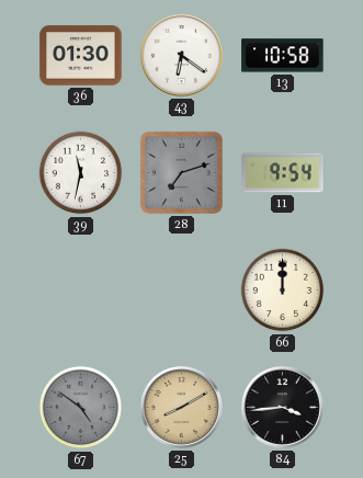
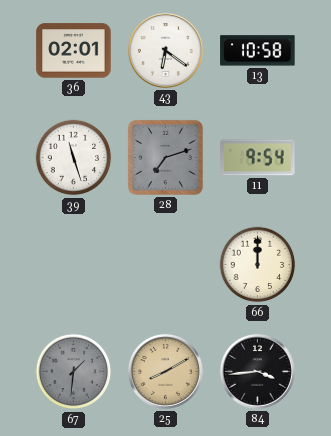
36: 01:30 -> 02:01 (74, 51)
39: 11:32 -> 11:27 (74, 158)
67: 4:51 -> 1:31 (74, 372)
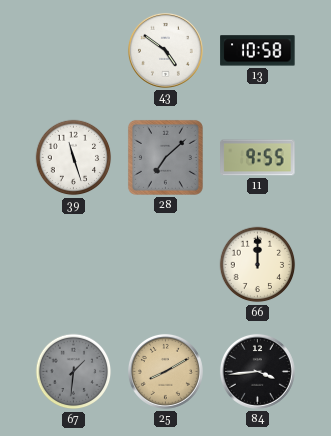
36: 02:01 -> none (74, 51)
43: 6:21 -> 4:51 (165, 50)
28: 7:12 -> 7:08 (165, 157)
11: 9:54 -> 9:55 (258, 158)
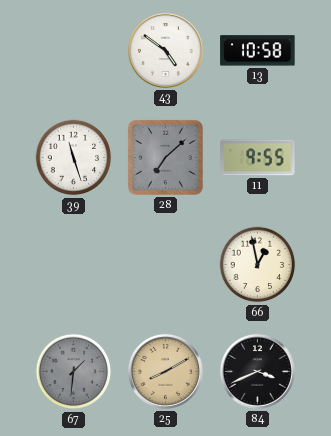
66: 12:00 -> 12:58 (258, 265)
84: 3:44 -> 3:41 (257, 371)
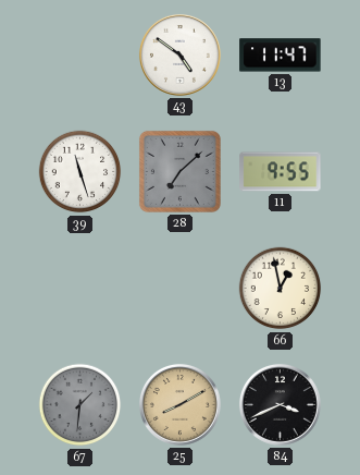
13: 10:58 -> 11:47 (281, 56)
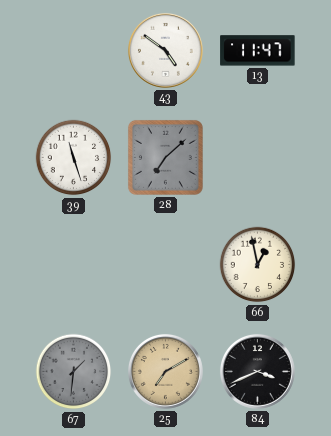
11: 9:55 -> none (281, 172)
25: 8:10 -> 7:10 (165, 371)
